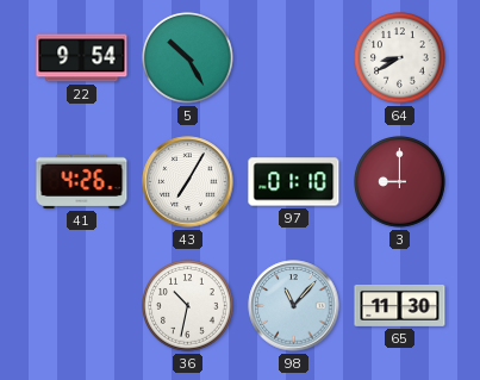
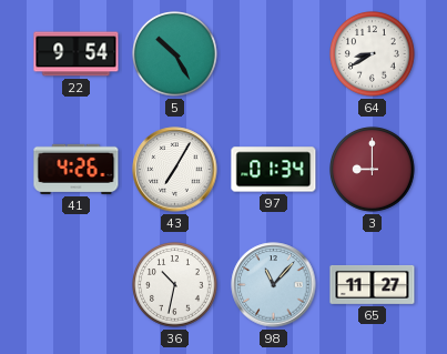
97: 01:10 -> 01:34 (274, 170)
65: 11:30 -> 11:27 (373, 285)
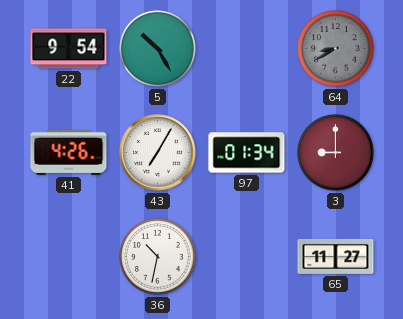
64 dial: white -> grey (336, 49)
98: 11:07 -> none (274, 285)
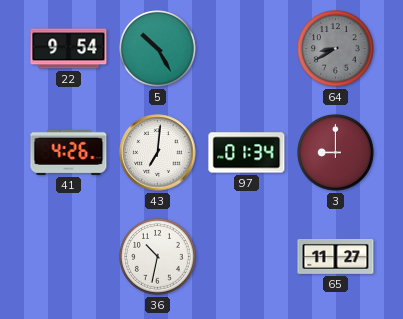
43: 7:05 -> 7:01 (158, 153)
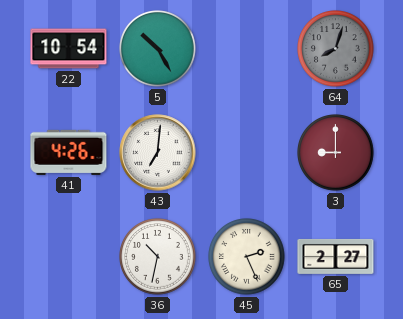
22: 9:54 -> 10:54 (69, 49)
64: 8:40 -> 8:03 (336, 49)
97: 01:34 -> none (247, 153)
45: none -> 2:26 (247, 257)
65: 11:27 -> 2:27 (336, 257)
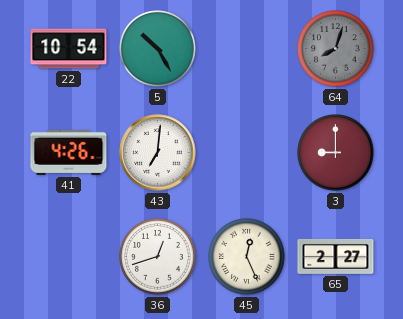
36: 10:32 -> 12:42 (158, 257)
45: 2:26 -> 12:26 (247, 257)
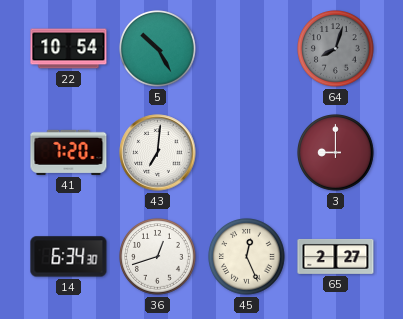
41: 4:26 -> 7:20 (69, 152)
14: none -> 6:34 (69, 257)
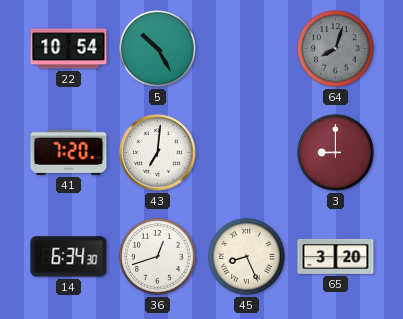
45: 12:26 -> 8:26 (247, 257)
65: 2:27 -> 3:20 (336, 257)
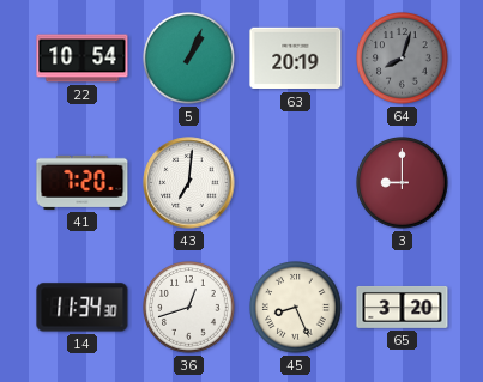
5: 10:25 -> 1:04 (189, 59)
63: none -> 20:19 (296, 59)
14: 6:34 -> 11:34 (83, 308)
